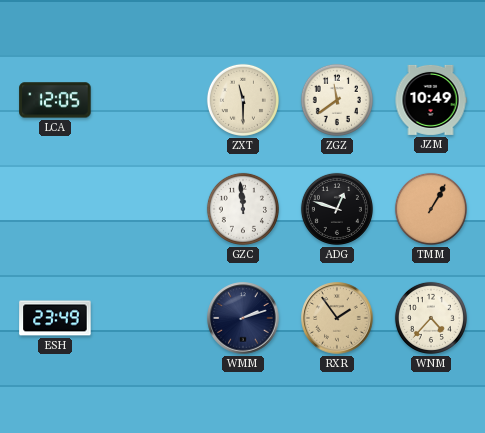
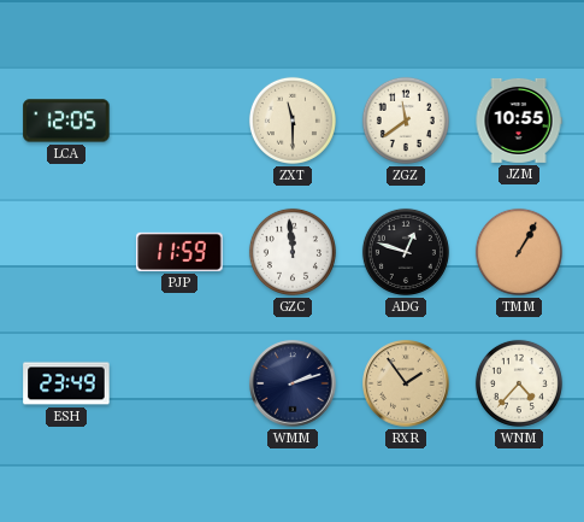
JZM: 10:49 -> 10:55 (519, 121)
PJP: none -> 11:59 (179, 252)
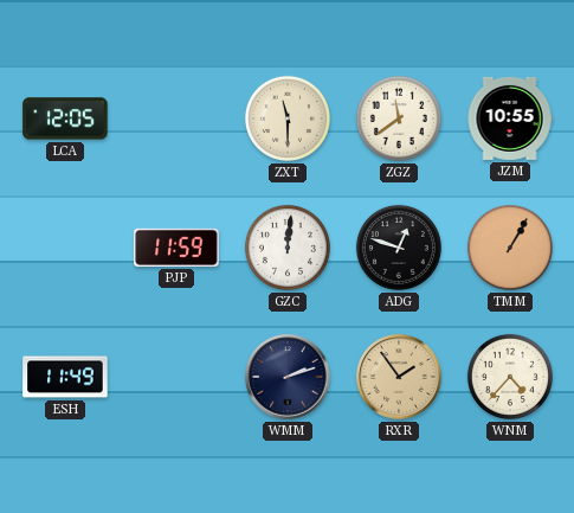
GZC: 11:59 -> 12:01 (288, 248)
ESH: 23:49 -> 11:49 (65, 377)
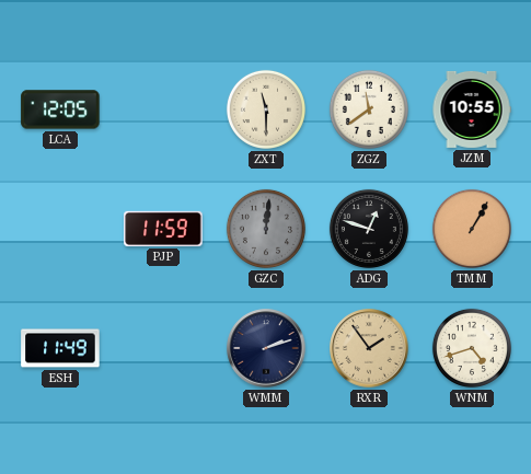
GZC dial: white -> grey (266, 229)
WNM: 4:37 -> 4:42 (472, 348)
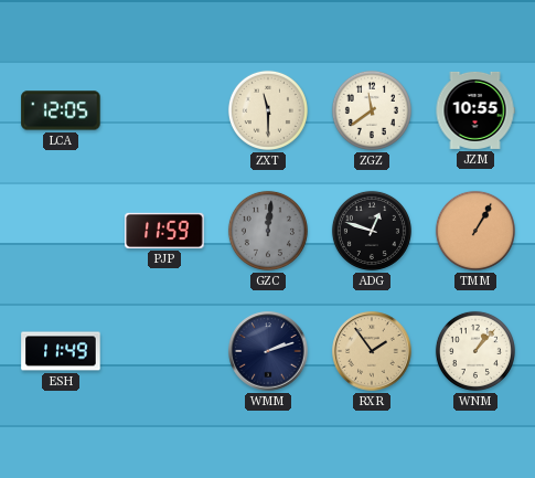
WNM: 4:42 -> 1:07 (475, 351)
